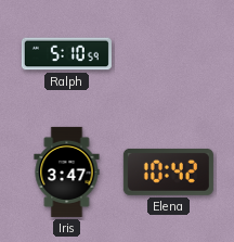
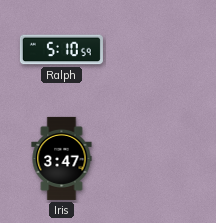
Elena: 10:42 -> none (168, 171)
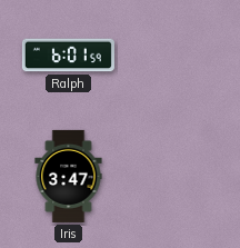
Ralph: 5:10 -> 6:01 (68, 56)
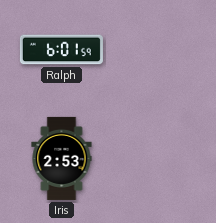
Iris: 3:47 -> 2:53 (62, 158)
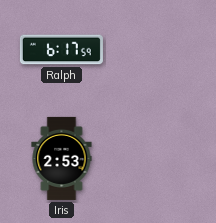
Ralph: 6:01 -> 6:17 (61, 50)
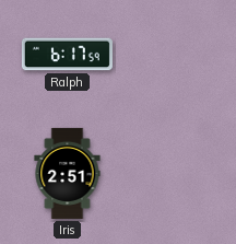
Iris: 2:53 -> 2:51 (68, 173)
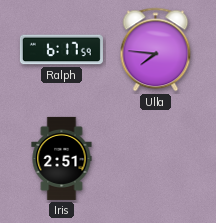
Ulla: none -> 7:46 (156, 50)
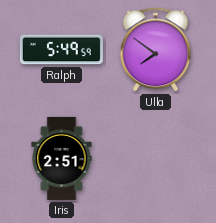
Ralph: 6:17 -> 5:49 (61, 50)
Ulla: 7:46 -> 7:51 (156, 50)
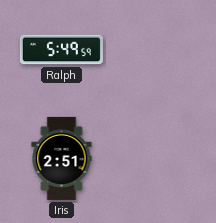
Ulla: 7:51 -> none (156, 50)
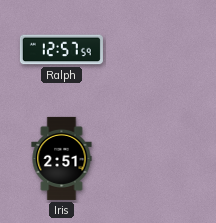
Ralph: 5:49 -> 12:57 (61, 50)
